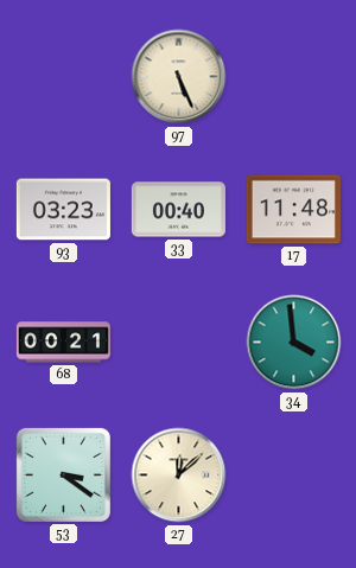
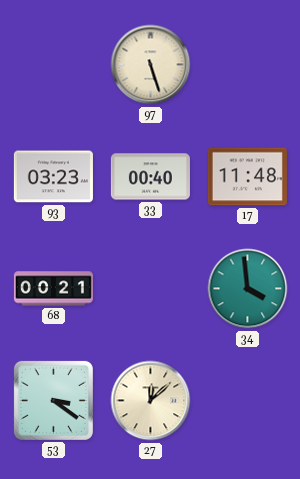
97: 5:26 -> 5:27 (151, 65)
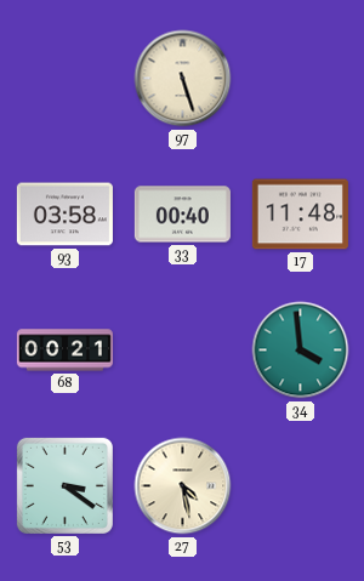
93: 03:23 -> 03:58 (64, 215)
27: 12:08 -> 4:28 (183, 486)
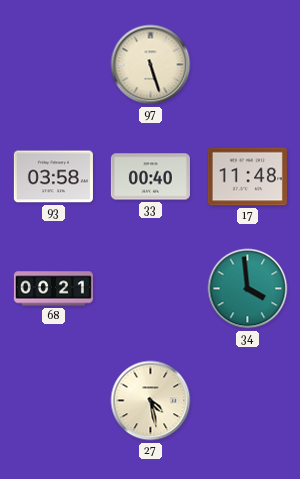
53: 3:21 -> none (64, 485)
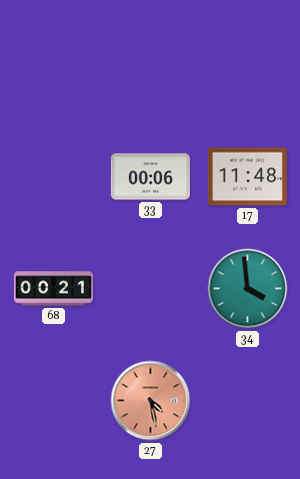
97: 5:27 -> none (151, 65)
93: 03:58 -> none (53, 177)
33: 00:40 -> 00:06 (150, 177)
27 dial: cream -> salmon (151, 401)
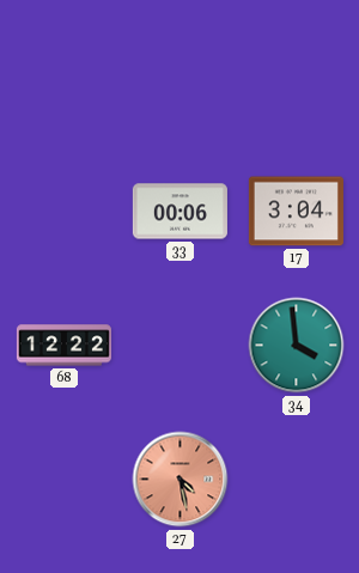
17: 11:48 -> 3:04 (296, 212)
68: 00:21 -> 12:22 (63, 346)
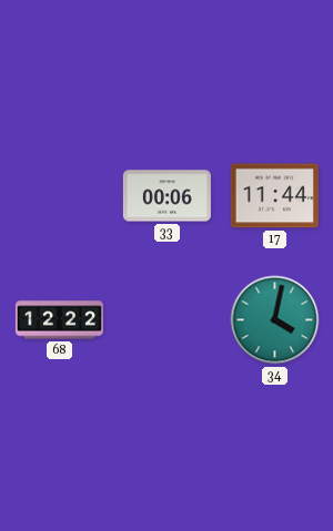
17: 3:04 -> 11:44 (274, 196)
34: 3:59 -> 4:02 (275, 320)
27: 4:28 -> none (181, 480)
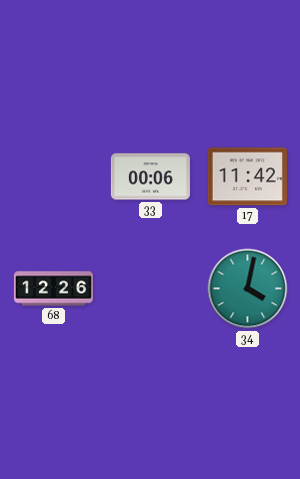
17: 11:44 -> 11:42 (247, 177)
68: 12:22 -> 12:26 (53, 289)
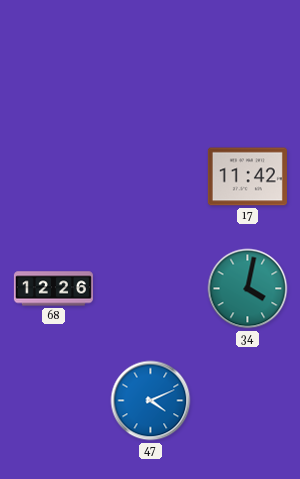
33: 00:06 -> none (150, 177)
47: none -> 4:11 (151, 401)
